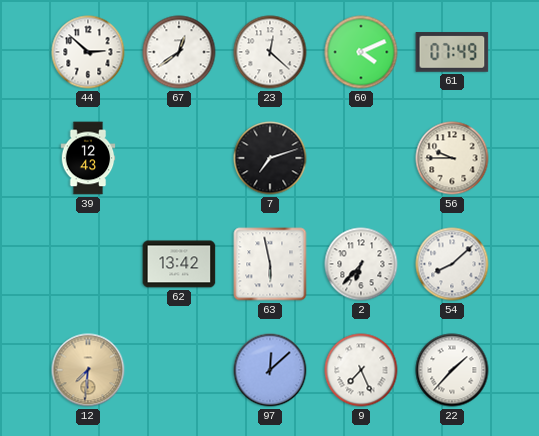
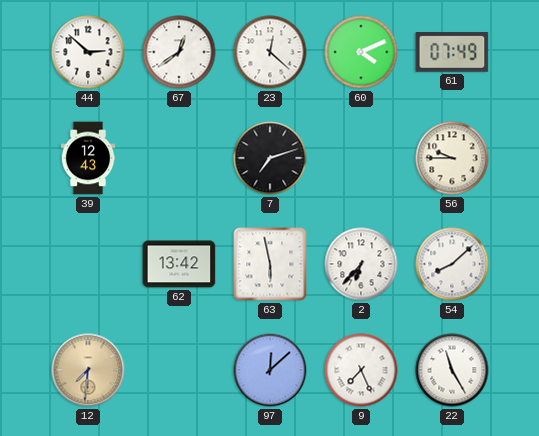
22: 1:37 -> 11:25 (452, 370)
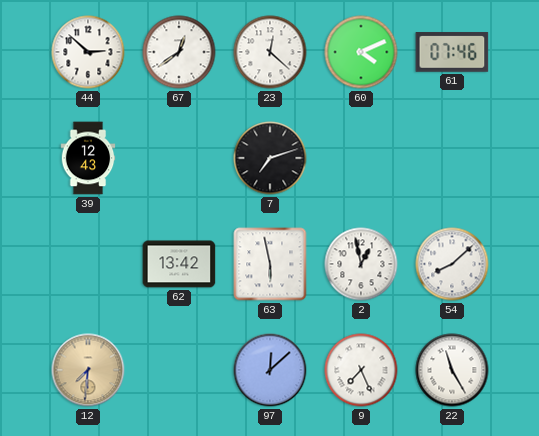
61: 07:49 -> 07:46 (452, 52)
56: 9:45 -> none (452, 158)
2: 6:37 -> 12:58 (361, 264)
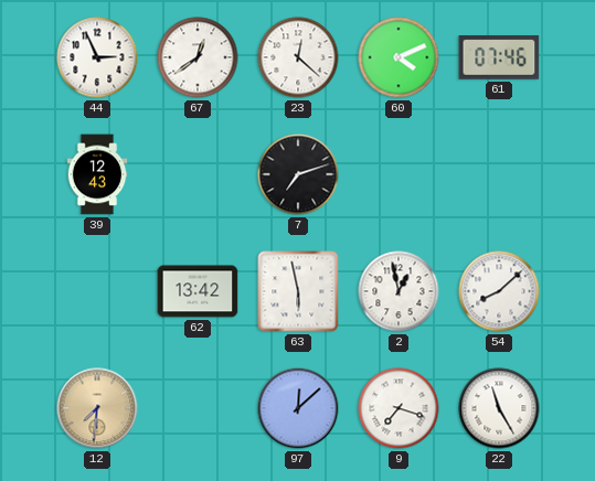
44: 2:52 -> 2:56 (97, 57)
9: 7:26 -> 7:18 (399, 408)
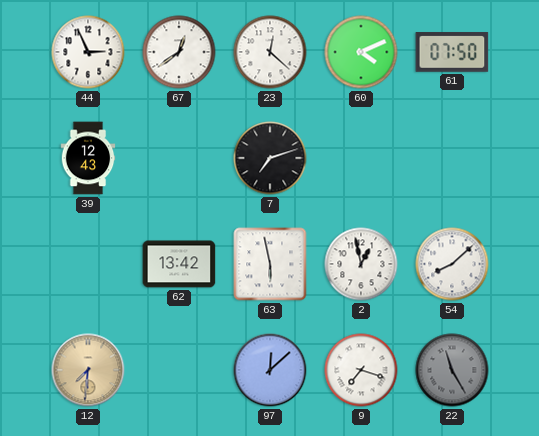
61: 07:46 -> 07:50 (452, 52)
22 dial: white -> grey (452, 370)
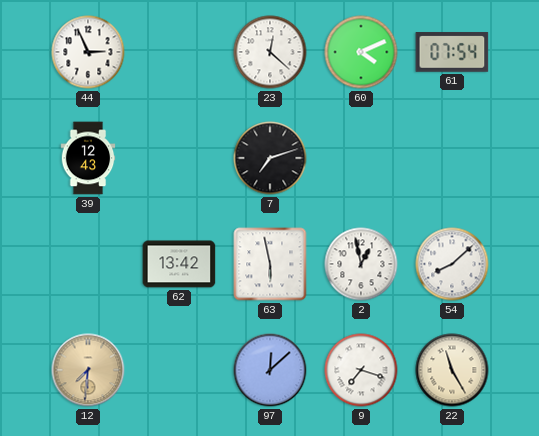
67: 12:39 -> none (179, 52)
61: 07:50 -> 07:54 (452, 52)
22 dial: grey -> cream (452, 370)
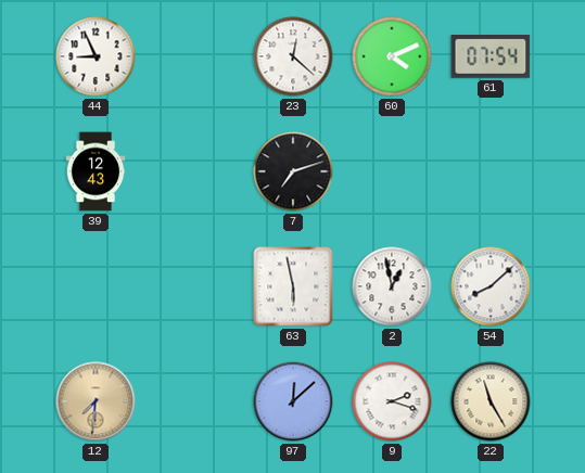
44: 2:56 -> 8:56 (96, 56)
62: 13:42 -> none (179, 264)
9: 7:18 -> 2:18 (392, 401)
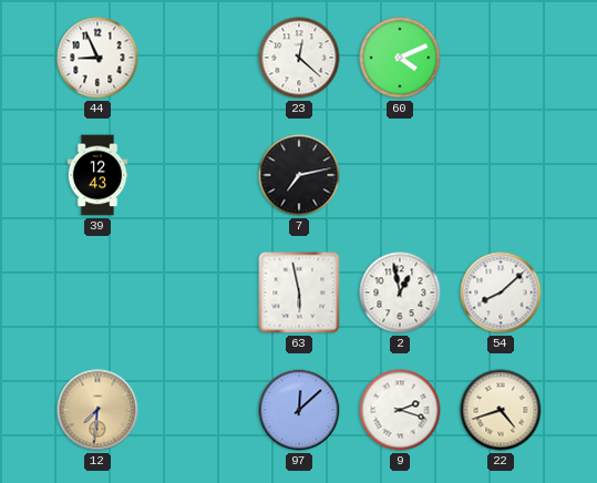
61: 07:54 -> none (491, 56)
7: 7:12 -> 7:13 (299, 175)
22: 11:25 -> 4:42 (501, 410)
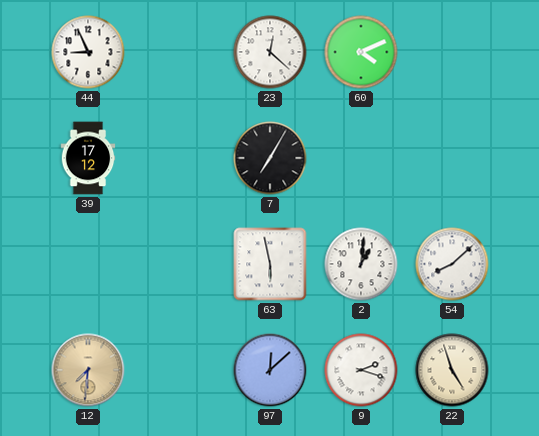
39: 12:43 -> 17:12 (88, 158)
7: 7:13 -> 7:05 (270, 158)
2: 12:58 -> 1:01 (361, 264)
22: 4:42 -> 4:57 (452, 370)
